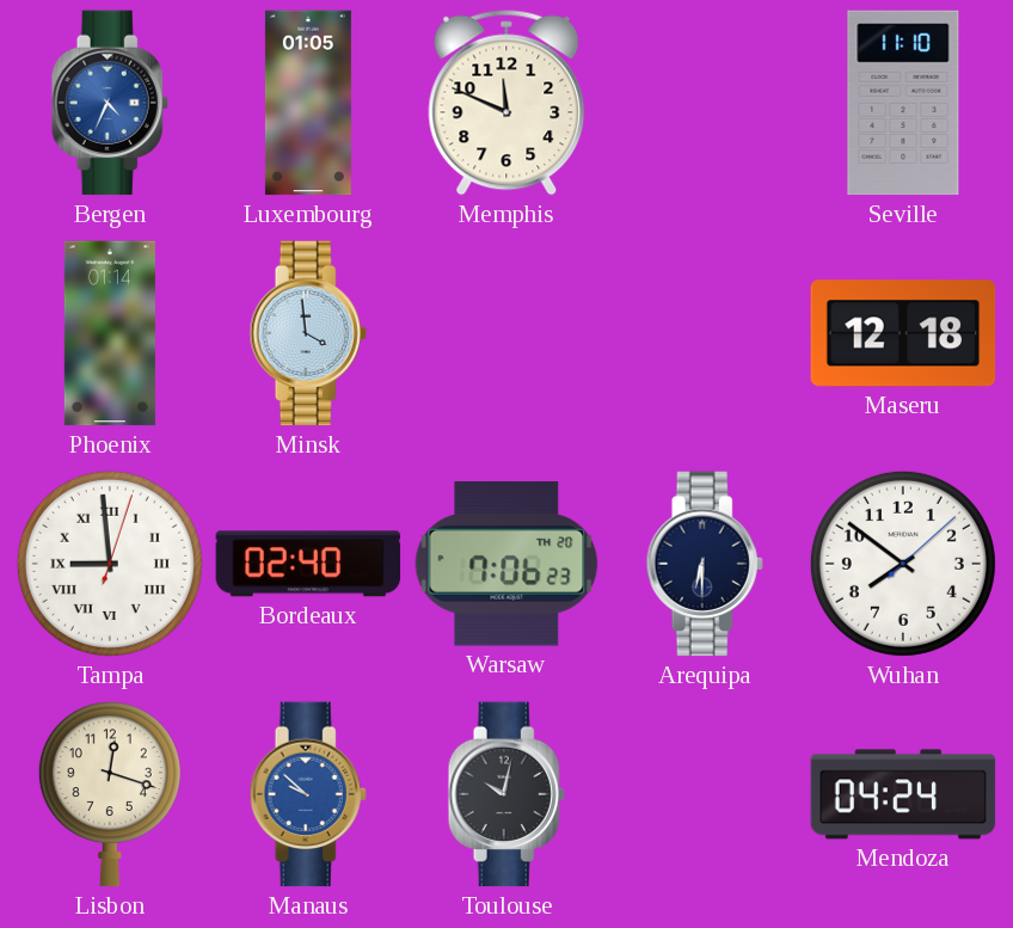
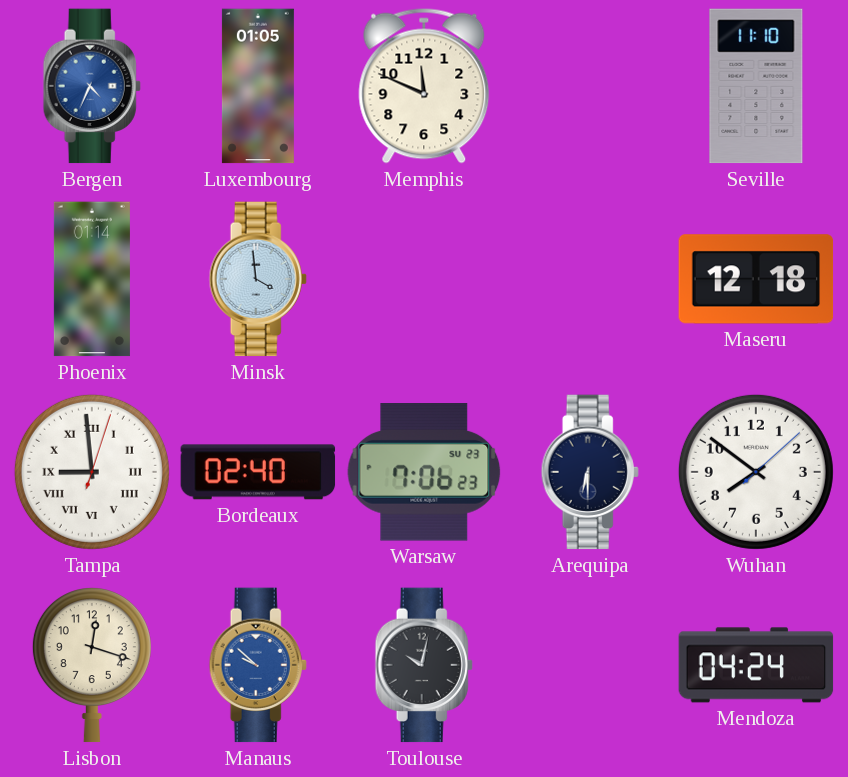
Warsaw date: TH 20 -> SU 23 (424, 472)
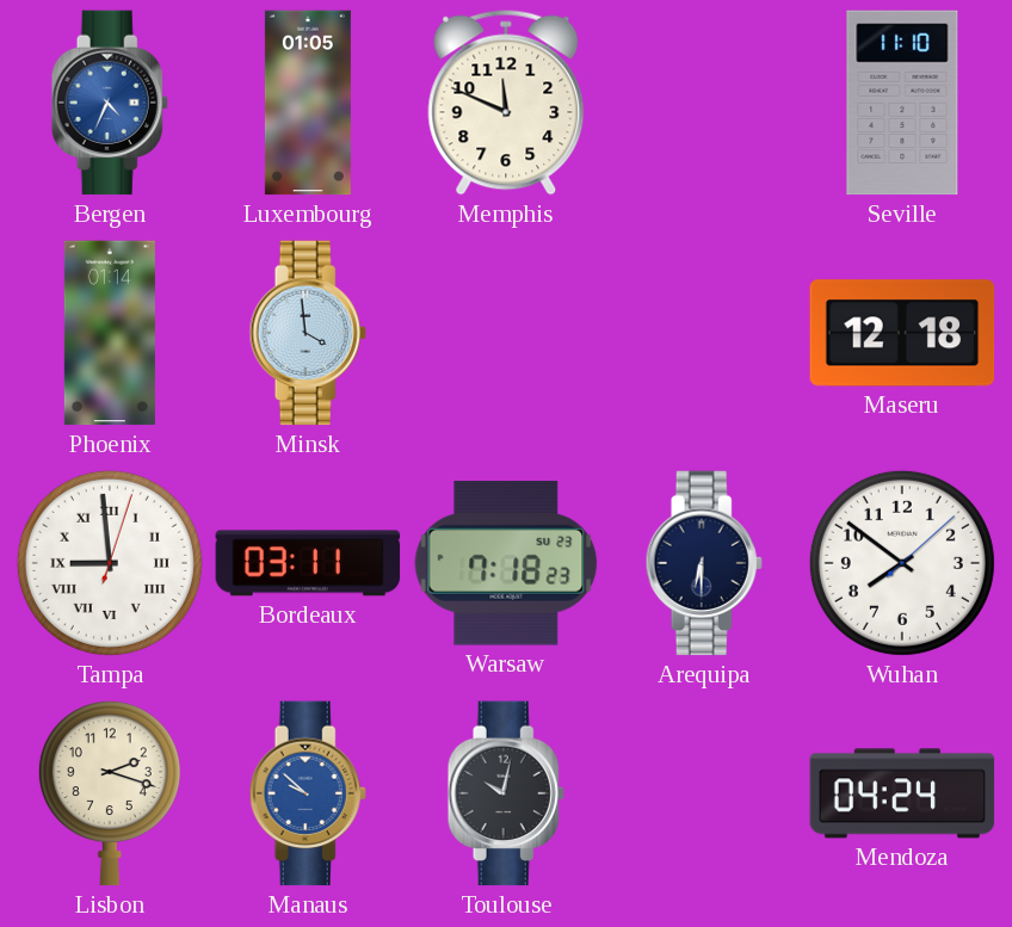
Bordeaux: 02:40 -> 03:11 (308, 563)
Warsaw: 7:06 -> 7:18 (506, 563)
Lisbon: 12:18 -> 2:18 (110, 793)
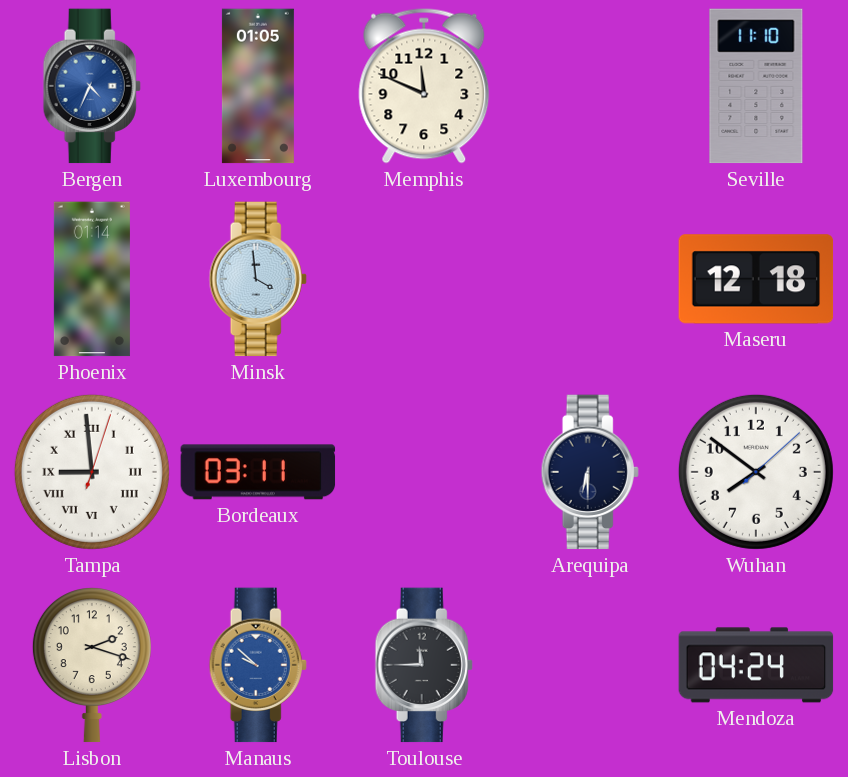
Warsaw: 7:18 -> none (506, 563)
Toulouse: 10:02 -> 11:45 (424, 665)
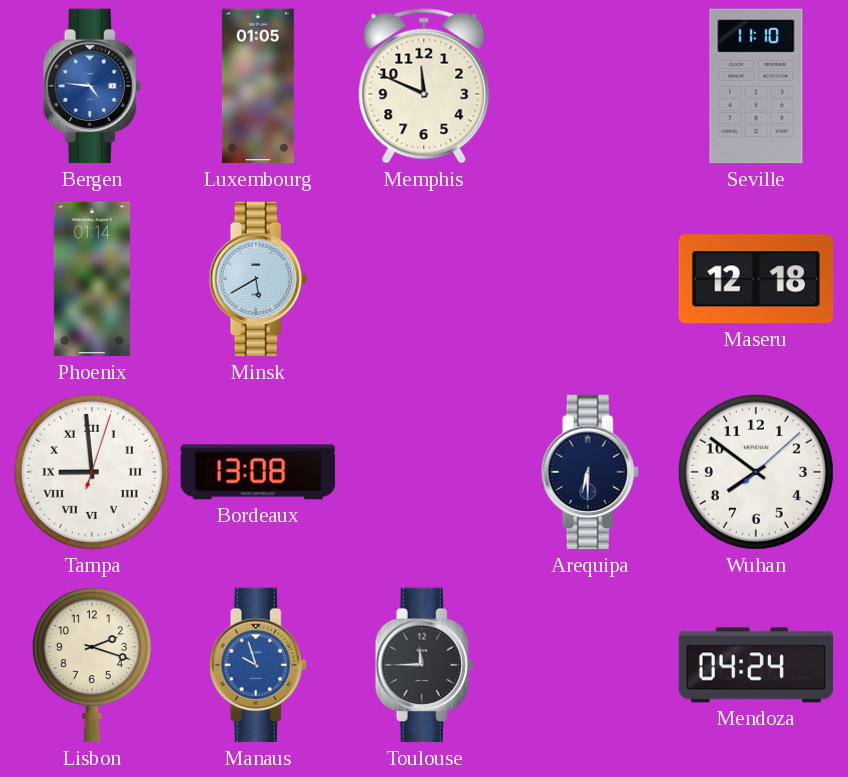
Bergen: 4:34 -> 4:46 (92, 86)
Minsk: 3:59 -> 5:40 (258, 279)
Bordeaux: 03:11 -> 13:08 (258, 472)
Manaus: 9:52 -> 9:57 (258, 665)
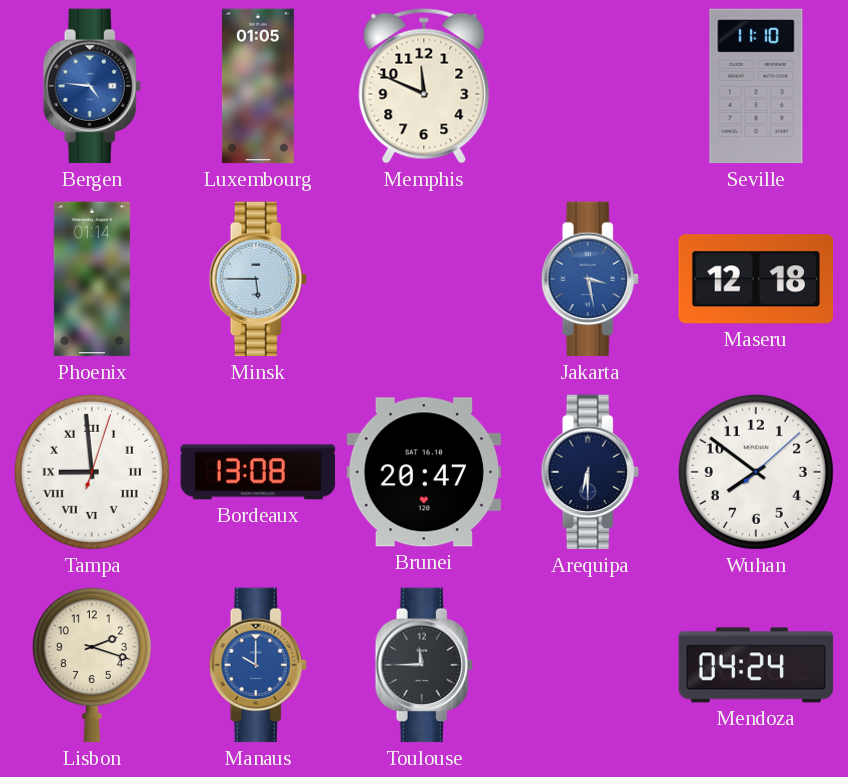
Minsk: 5:40 -> 5:45 (258, 279)
Jakarta: none -> 3:28 (590, 279)
Brunei: none -> 20:47 (424, 472)
Manaus: 9:57 -> 10:00 (258, 665)
